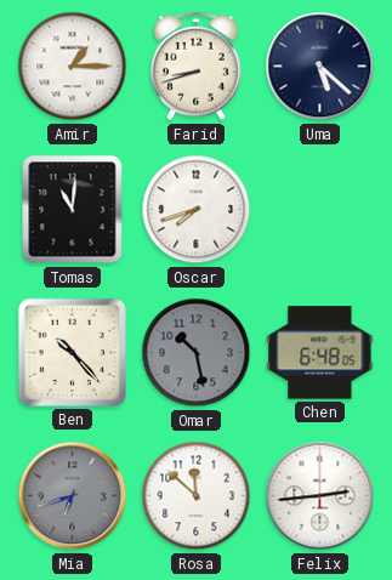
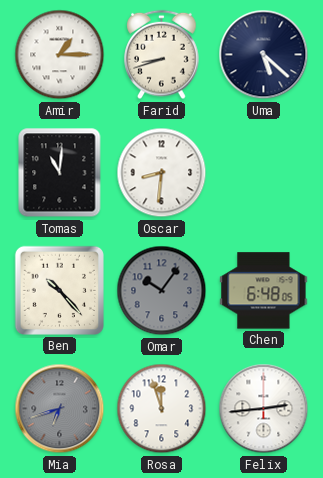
Oscar: 7:42 -> 8:31 (162, 173)
Omar: 10:28 -> 10:06 (162, 291)
Rosa: 11:52 -> 11:57 (162, 409)
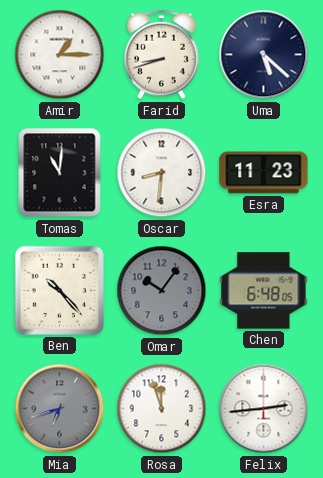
Esra: none -> 11:23 (264, 173)
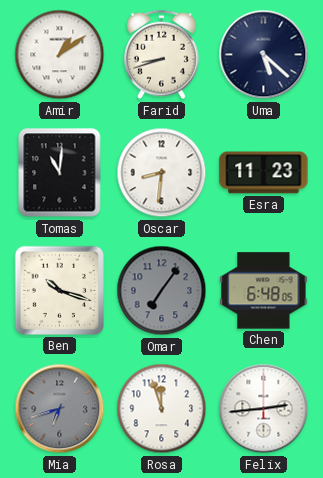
Amir: 1:15 -> 1:09 (60, 55)
Ben: 10:23 -> 10:18 (59, 290)
Omar: 10:06 -> 7:06 (162, 291)
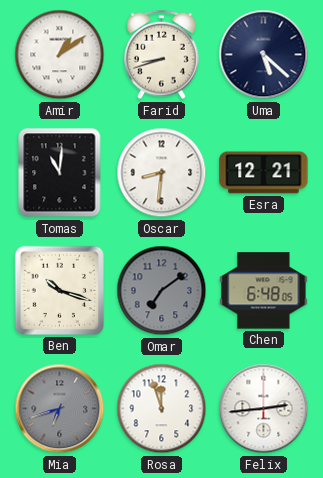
Esra: 11:23 -> 12:21 (264, 173)
Omar: 7:06 -> 7:09 (162, 291)
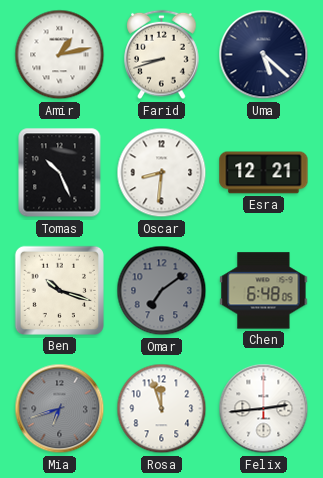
Amir: 1:09 -> 1:13 (60, 55)
Tomas: 11:01 -> 10:26 (60, 173)
